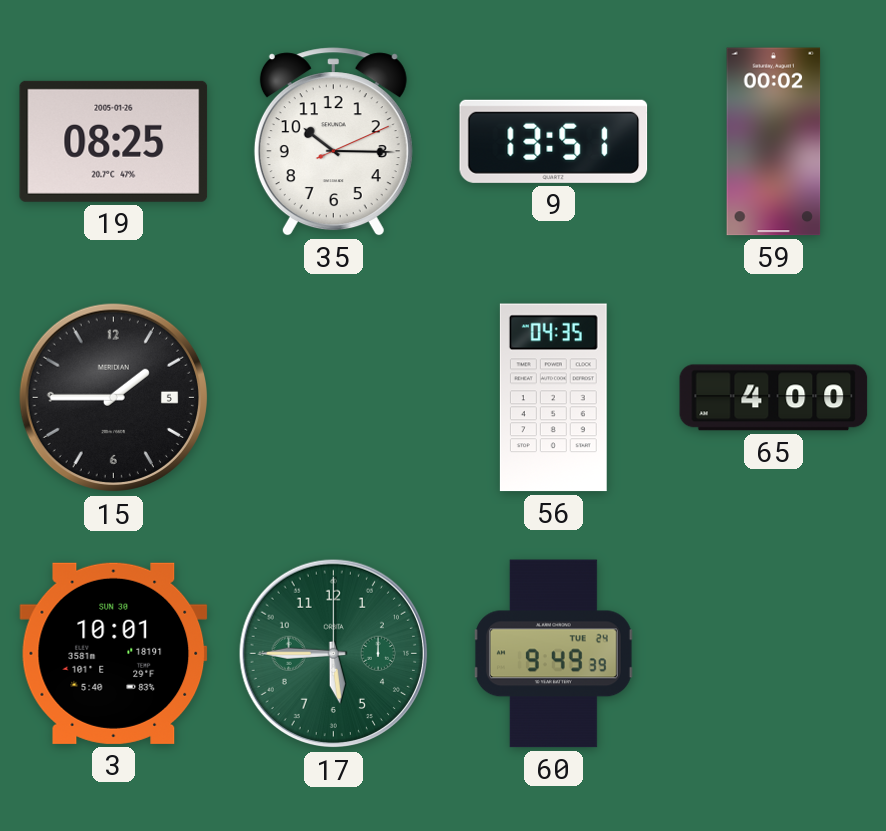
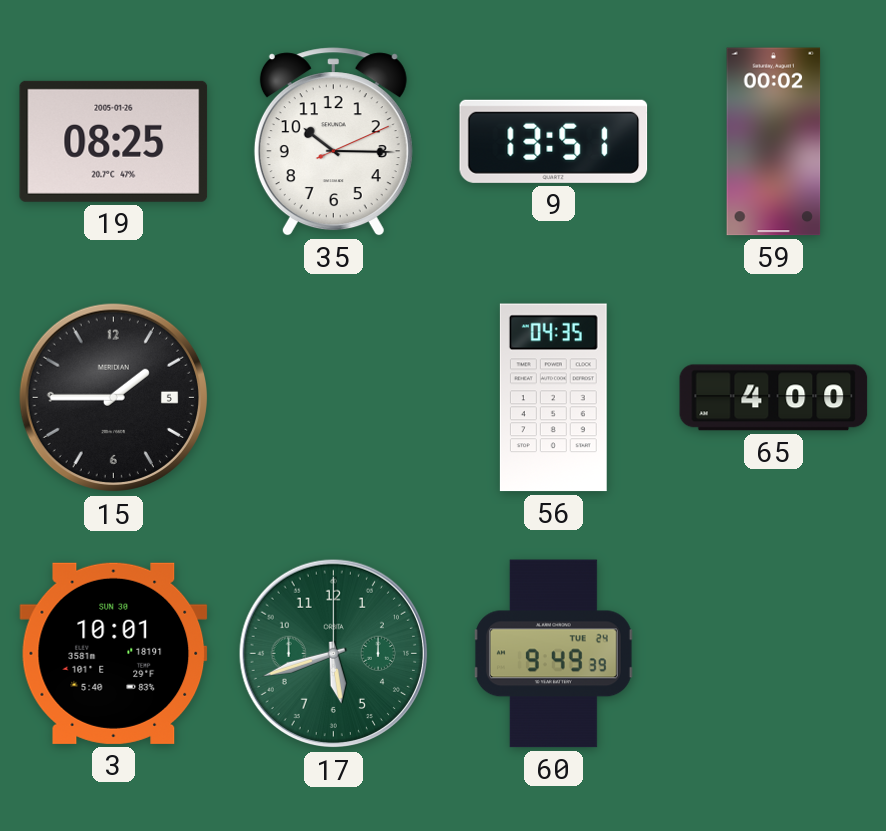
17: 5:45 -> 5:42 (334, 654)
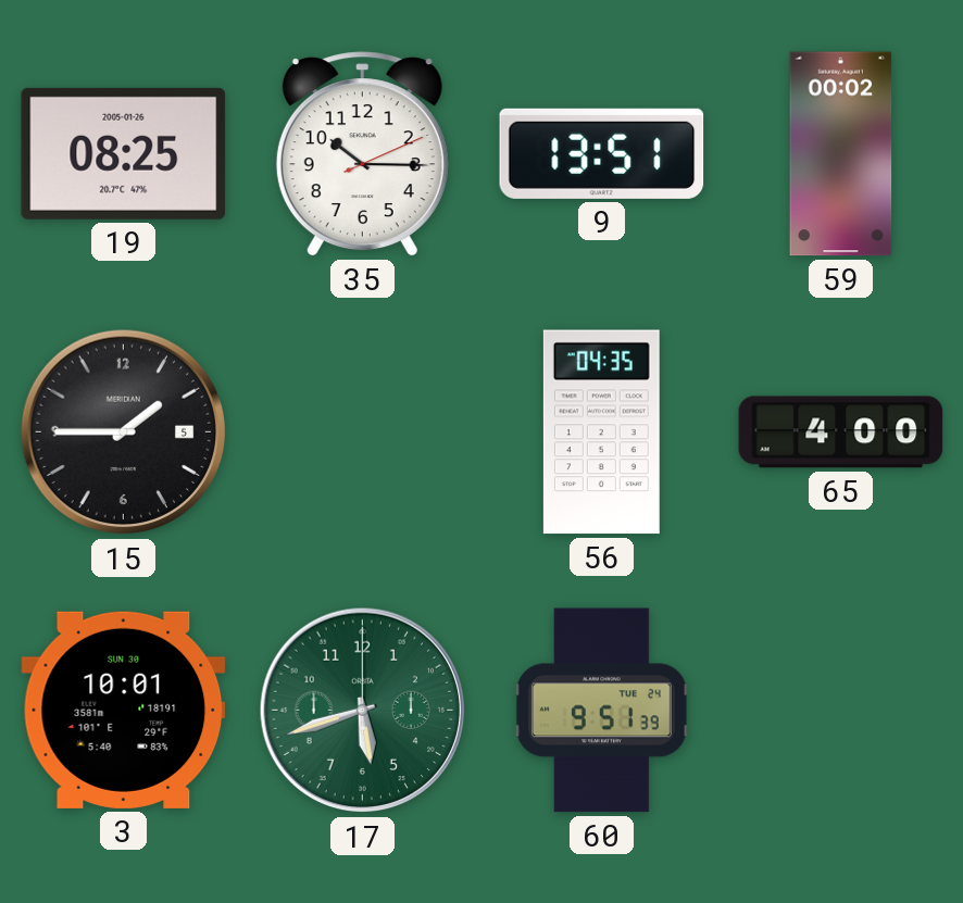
60: 9:49 -> 9:51 (601, 711)
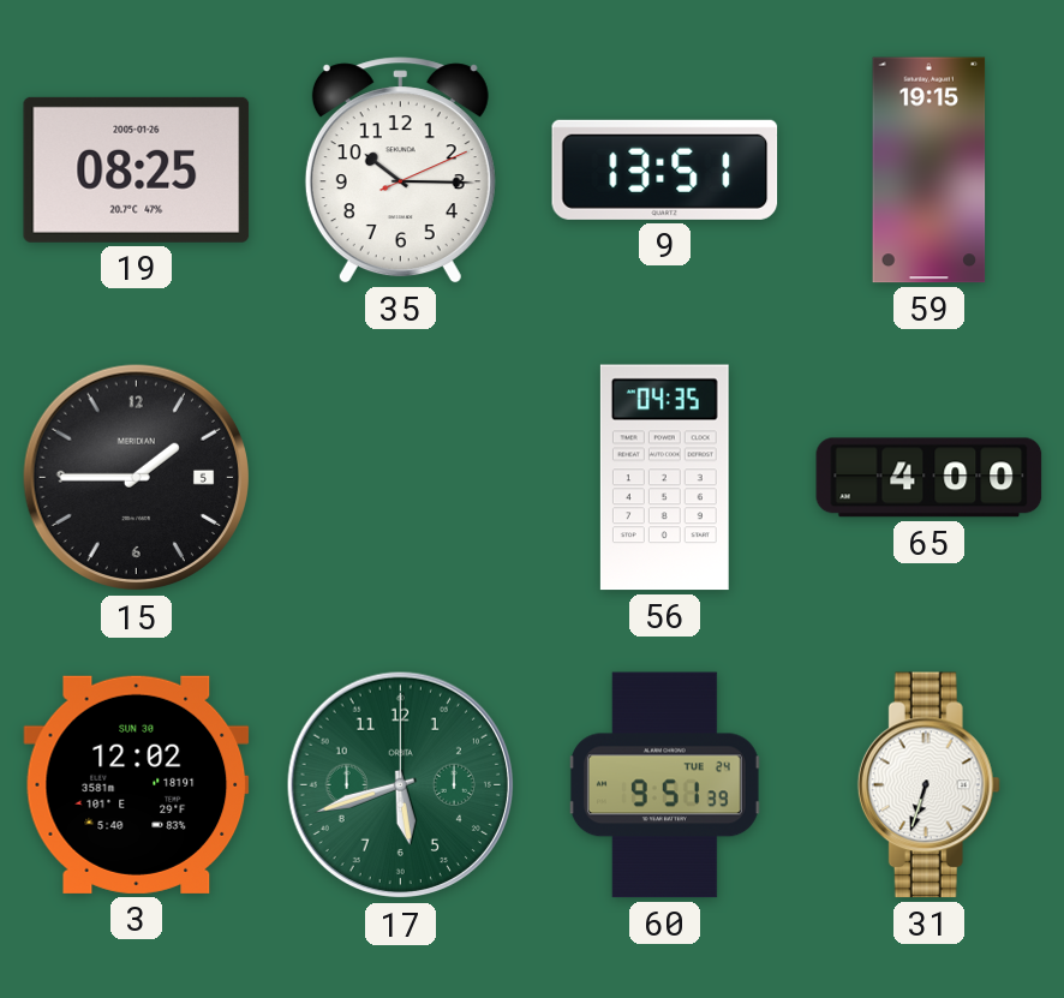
59: 00:02 -> 19:15 (929, 171)
3: 10:01 -> 12:02 (137, 784)
31: none -> 6:33 (928, 785)
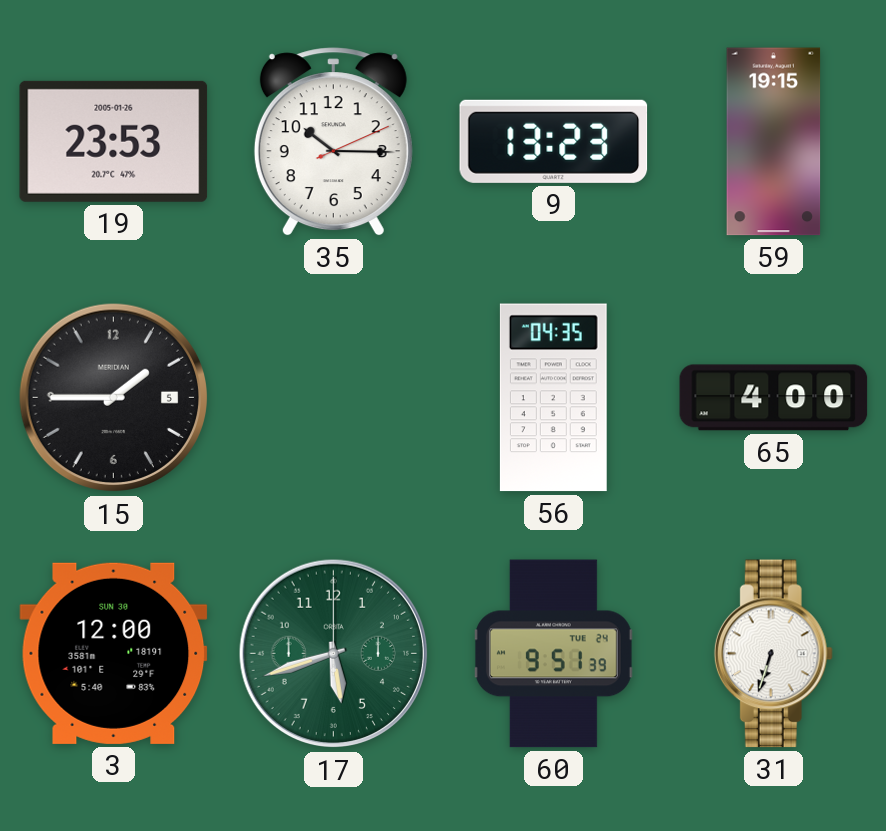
19: 08:25 -> 23:53 (114, 141)
9: 13:51 -> 13:23 (554, 141)
3: 12:02 -> 12:00 (114, 653)
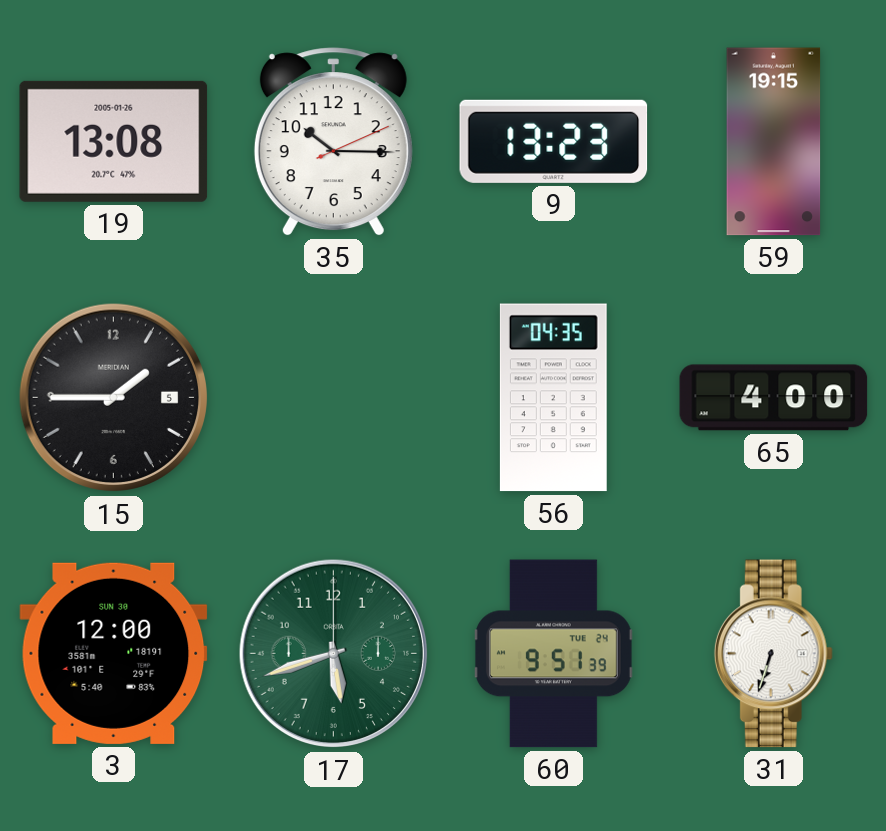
19: 23:53 -> 13:08 (114, 141)
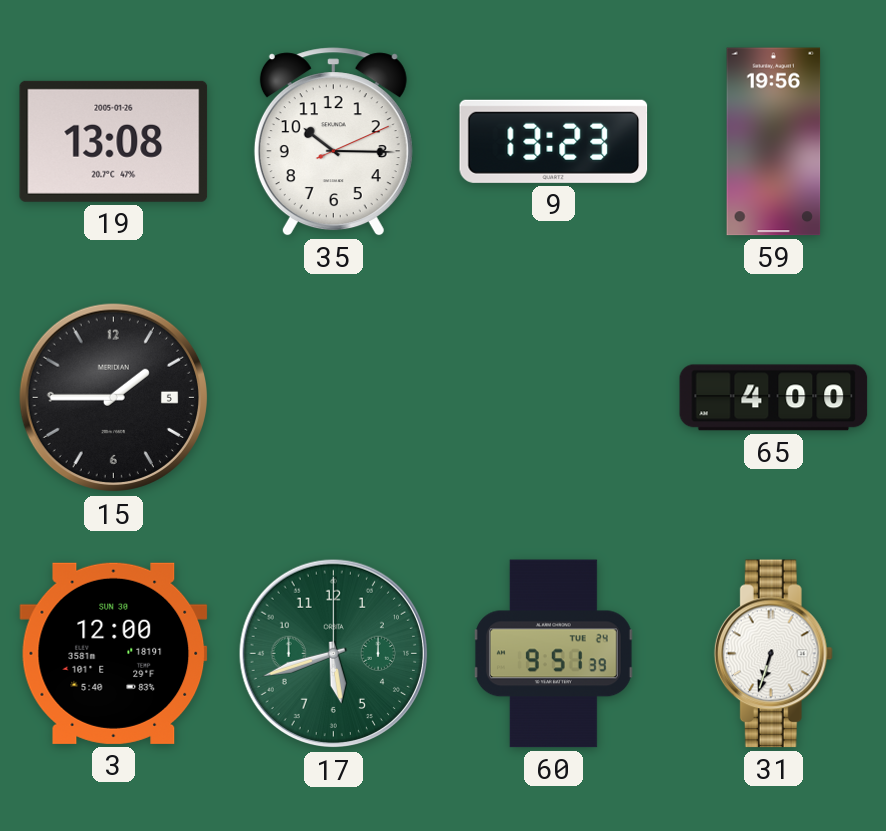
59: 19:15 -> 19:56 (774, 142)
56: 04:35 -> none (553, 398)
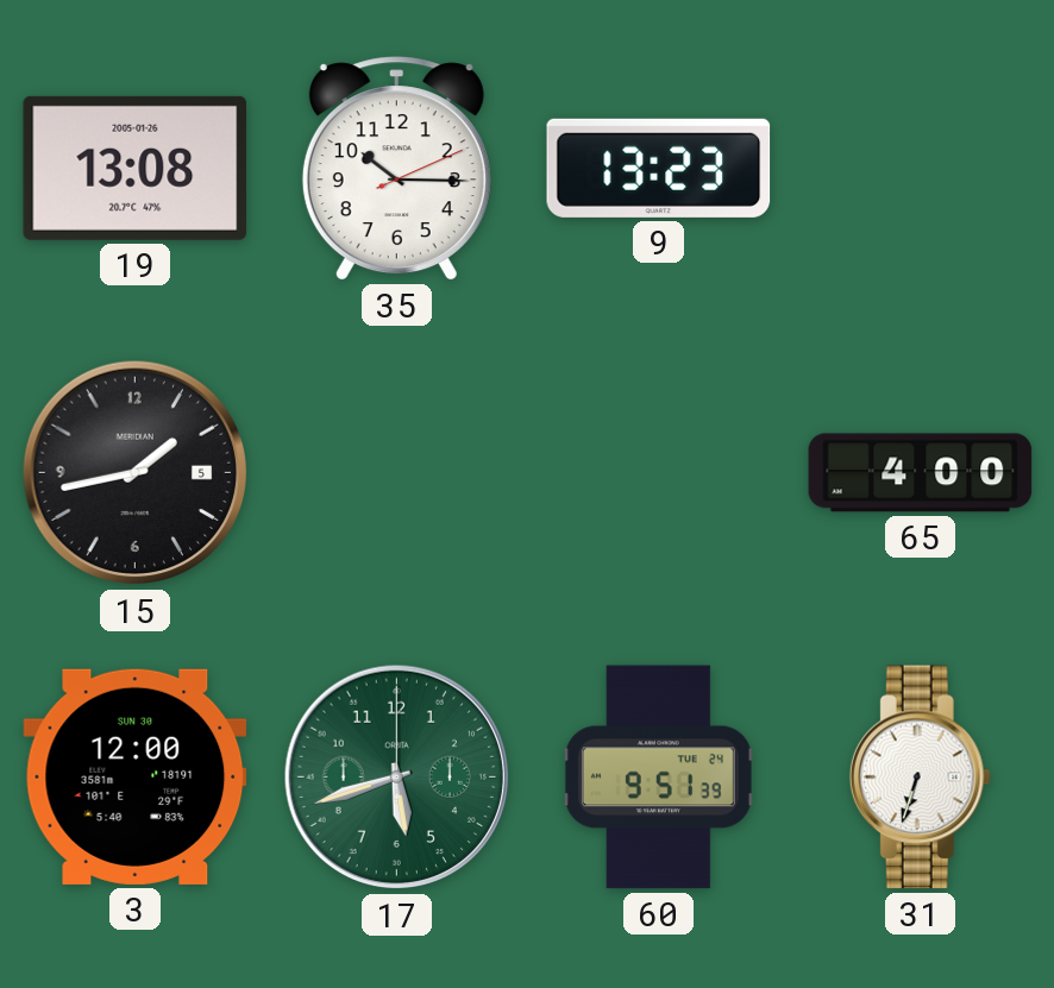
59: 19:56 -> none (774, 142)
15: 1:45 -> 1:43 (136, 473)
